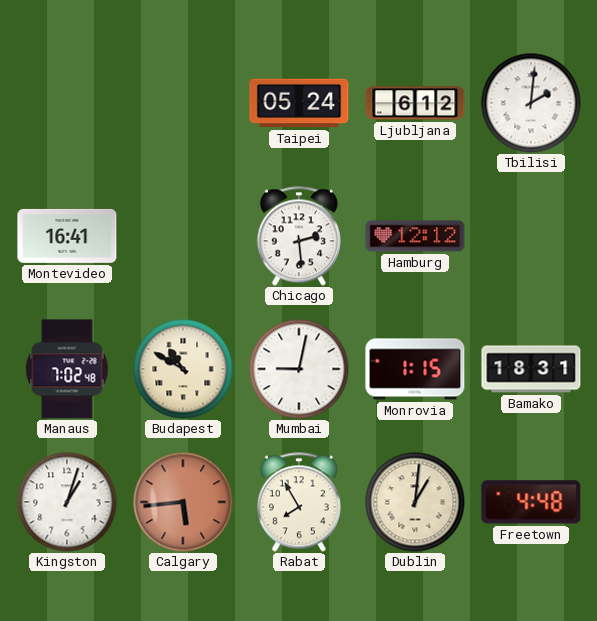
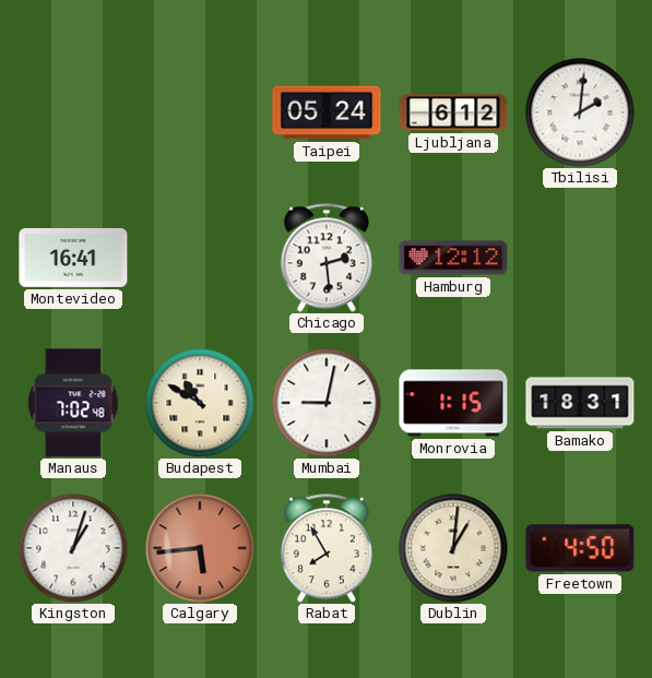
Freetown: 4:48 -> 4:50 (580, 548)
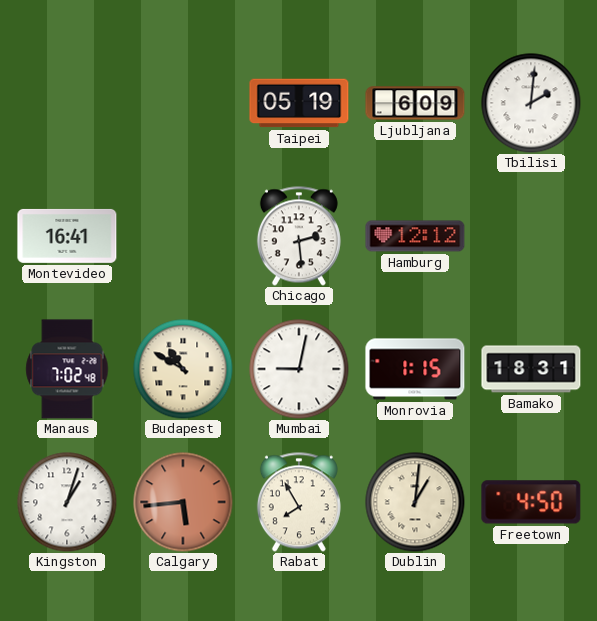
Taipei: 05:24 -> 05:19 (299, 103)
Ljubljana: 6:12 -> 6:09 (415, 103)
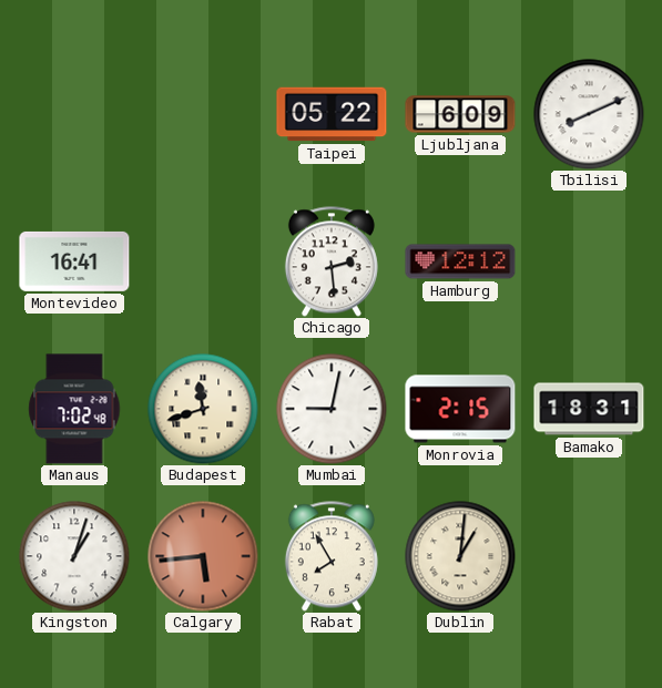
Taipei: 05:19 -> 05:22 (332, 114)
Tbilisi: 2:01 -> 8:11 (589, 114)
Budapest: 10:50 -> 11:42 (203, 409)
Monrovia: 1:15 -> 2:15 (460, 409)
Freetown: 4:50 -> none (531, 502)
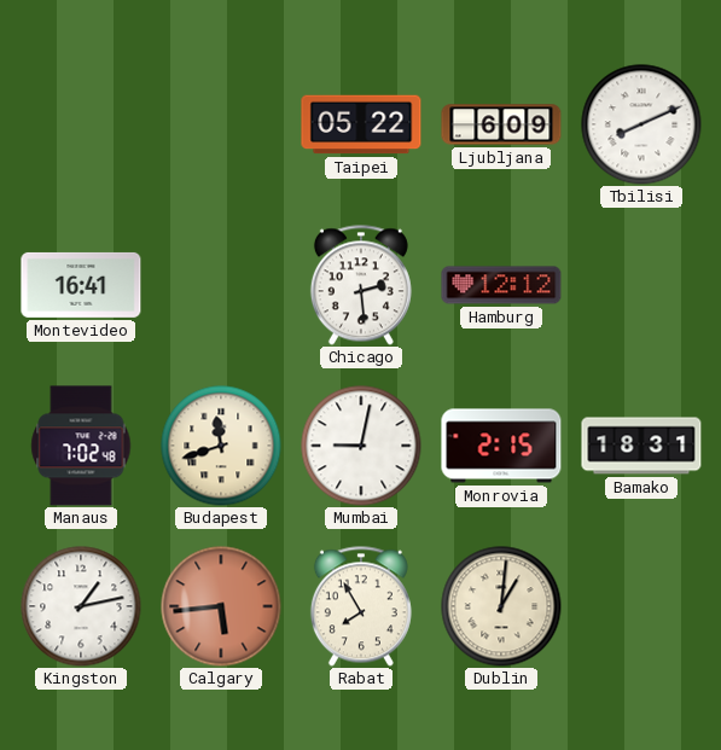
Kingston: 1:03 -> 1:13 (81, 606)
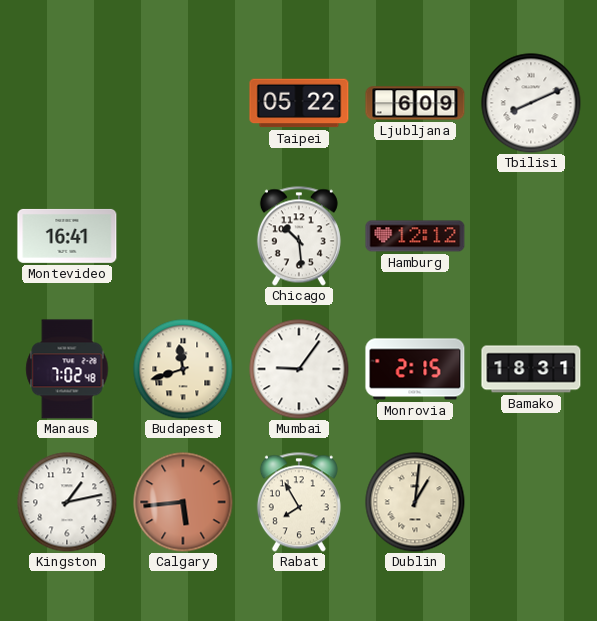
Chicago: 2:29 -> 10:29 (299, 236)
Mumbai: 9:02 -> 9:06 (299, 369)
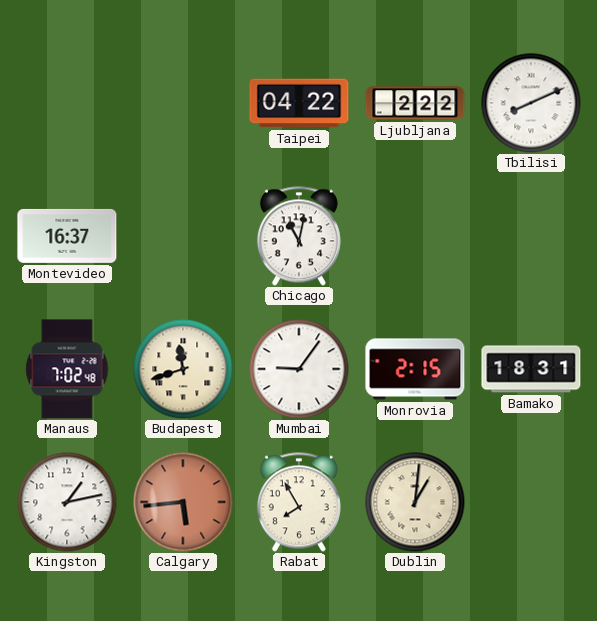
Taipei: 05:22 -> 04:22 (299, 103)
Ljubljana: 6:09 -> 2:22 (415, 103)
Montevideo: 16:41 -> 16:37 (67, 236)
Chicago: 10:29 -> 11:02 (299, 236)
Hamburg: 12:12 -> none (415, 236)
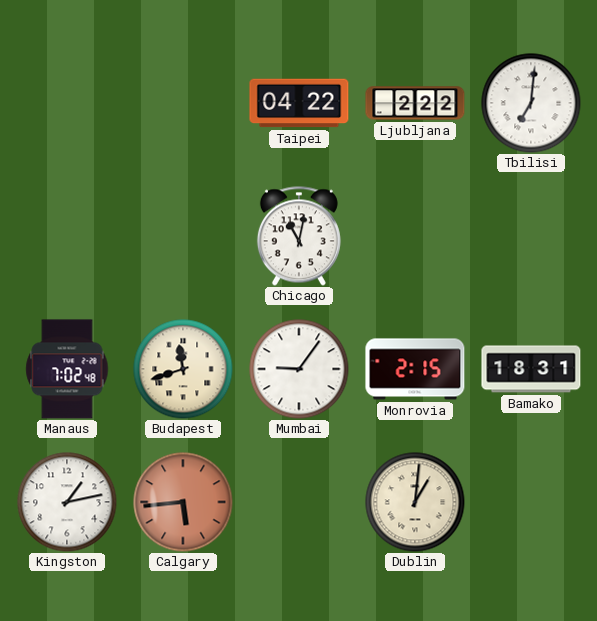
Tbilisi: 8:11 -> 7:01 (531, 103)
Montevideo: 16:37 -> none (67, 236)
Rabat: 7:55 -> none (299, 502)
